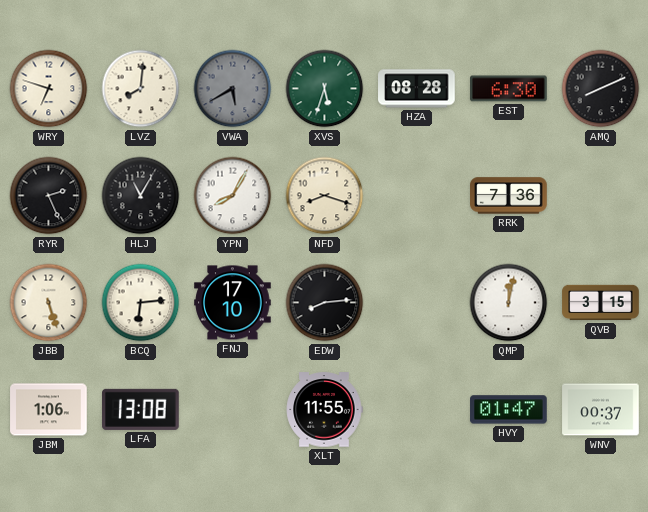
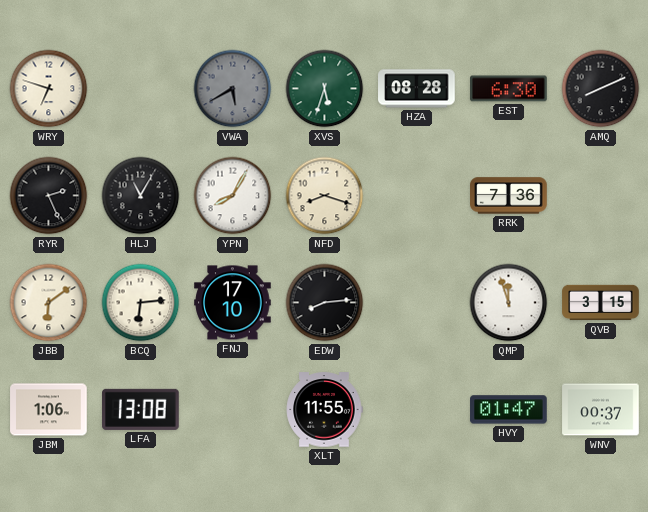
LVZ: 8:01 -> none (141, 89)
JBB: 5:27 -> 6:09 (49, 303)
QMP: 12:02 -> 11:57 (509, 303)
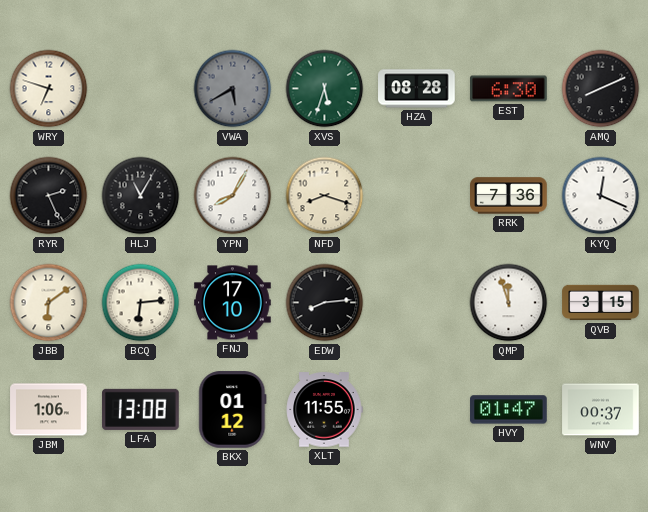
KYQ: none -> 12:19 (601, 196)
BKX: none -> 01:12 (233, 410)
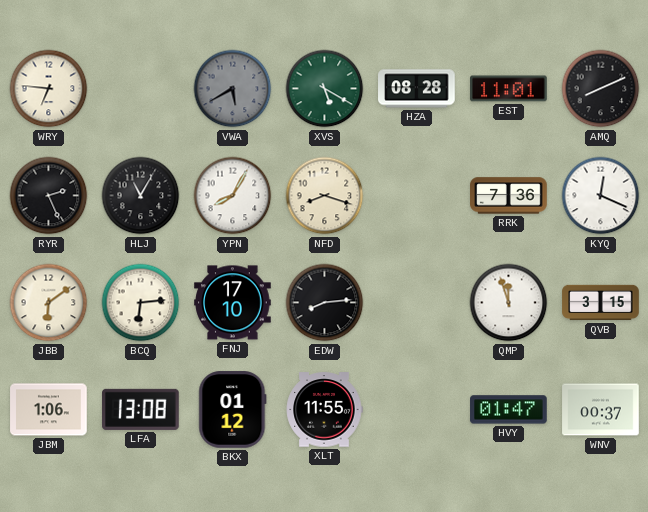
WRY: 6:48 -> 6:46 (49, 89)
XVS: 5:33 -> 5:20 (325, 89)
EST: 6:30 -> 11:01 (509, 89)
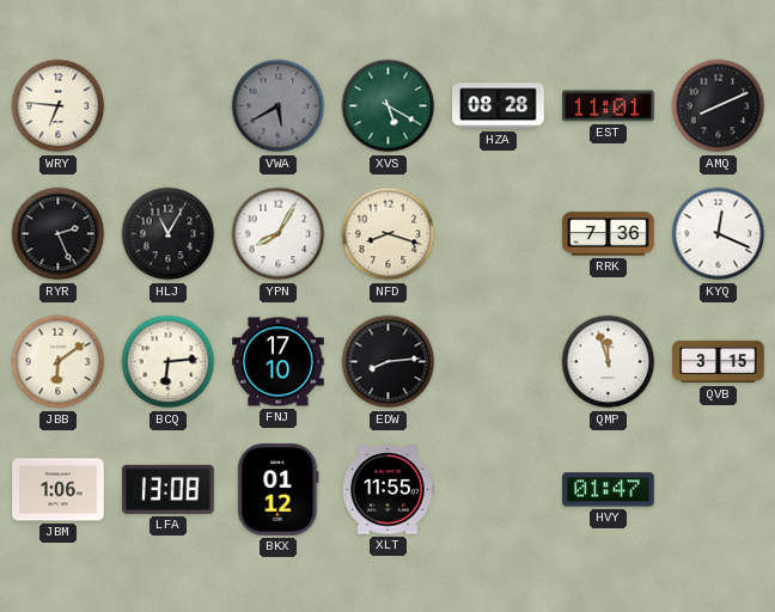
WNV: 00:37 -> none (601, 410)
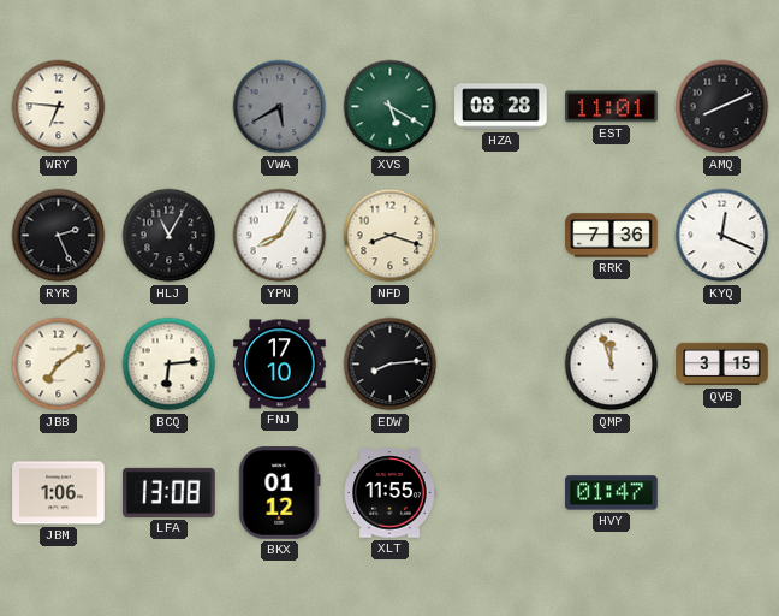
JBB: 6:09 -> 7:09 (59, 365)
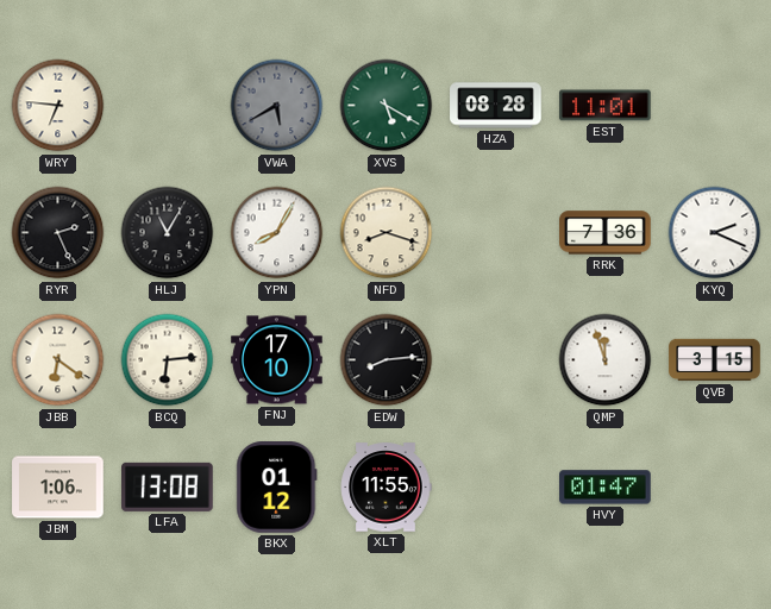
AMQ: 8:11 -> none (722, 107)
KYQ: 12:19 -> 2:19 (715, 233)
JBB: 7:09 -> 6:21 (58, 360)
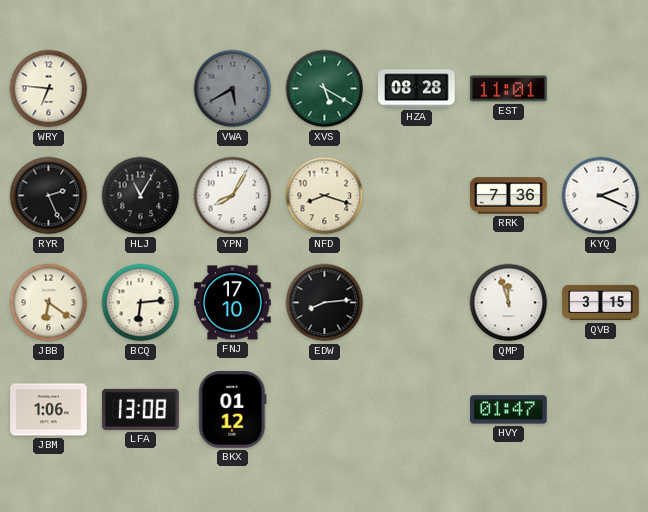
XLT: 11:55 -> none (385, 488)
